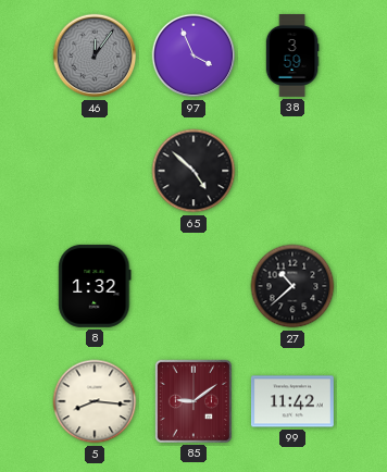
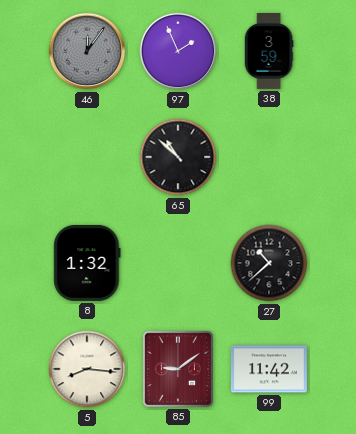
97: 3:56 -> 1:56 (178, 51)
65: 4:52 -> 10:52 (178, 157)
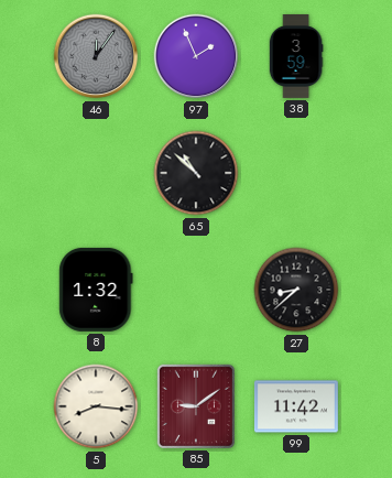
27: 10:38 -> 8:38 (296, 290)
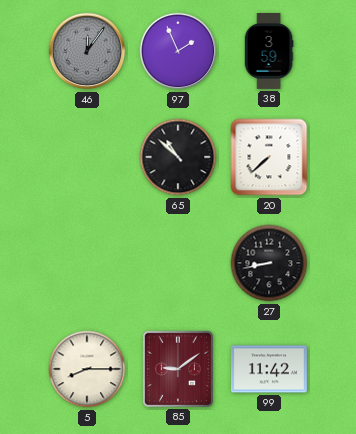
20: none -> 7:38 (269, 157)
8: 1:32 -> none (96, 290)
27: 8:38 -> 8:43 (269, 263)
5: 8:16 -> 8:15 (87, 369)
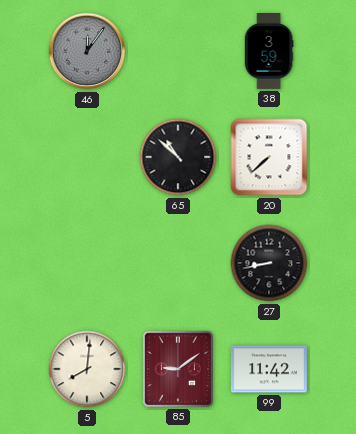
97: 1:56 -> none (178, 51)
5: 8:15 -> 8:01 (87, 369)
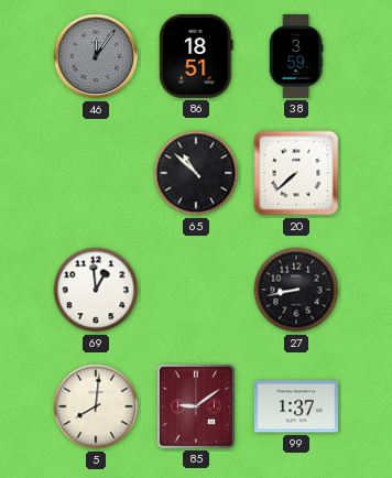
86: none -> 18:51 (196, 56)
69: none -> 12:59 (96, 290)
99: 11:42 -> 1:37 (296, 406)
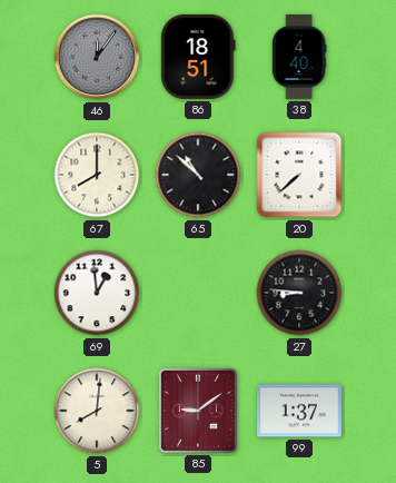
38: 3:59 -> 4:40 (299, 58)
67: none -> 8:00 (97, 175)
27: 8:43 -> 8:46 (299, 293)
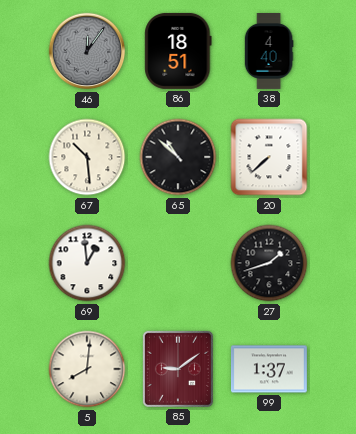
67: 8:00 -> 10:29 (87, 157)
27: 8:46 -> 1:42 (269, 263)
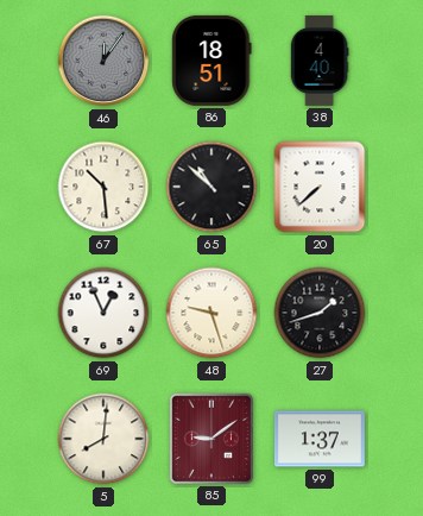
69: 12:59 -> 12:56 (103, 313)
48: none -> 9:27 (211, 313)
